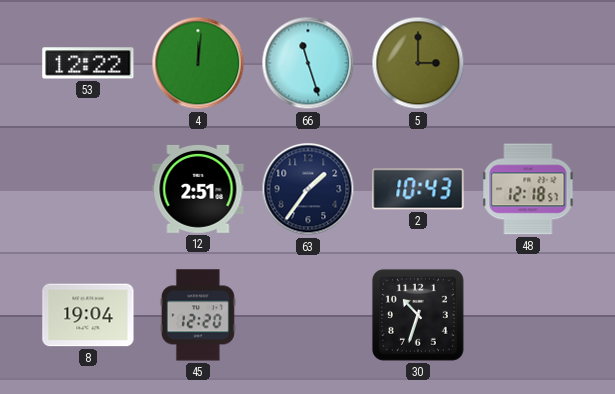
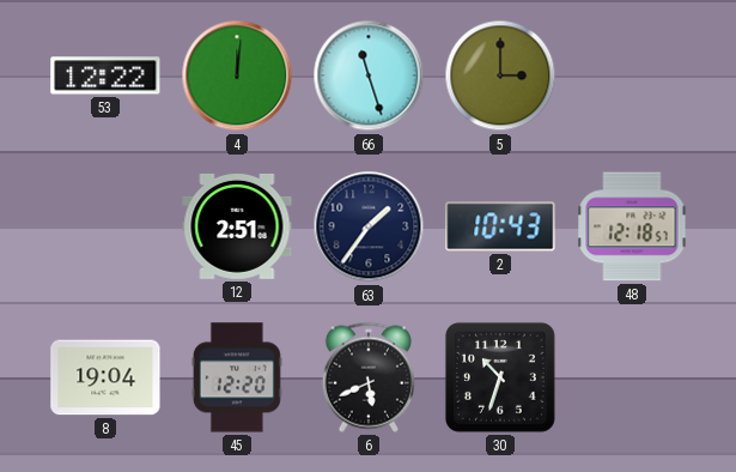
6: none -> 5:41 (369, 377)
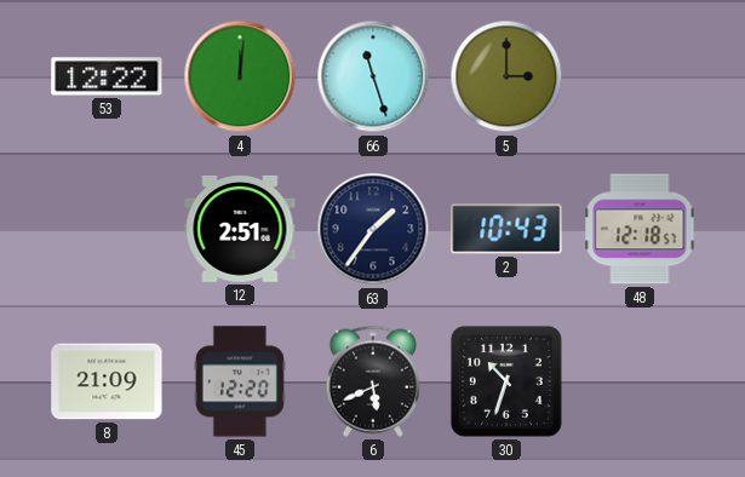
8: 19:04 -> 21:09 (107, 381)
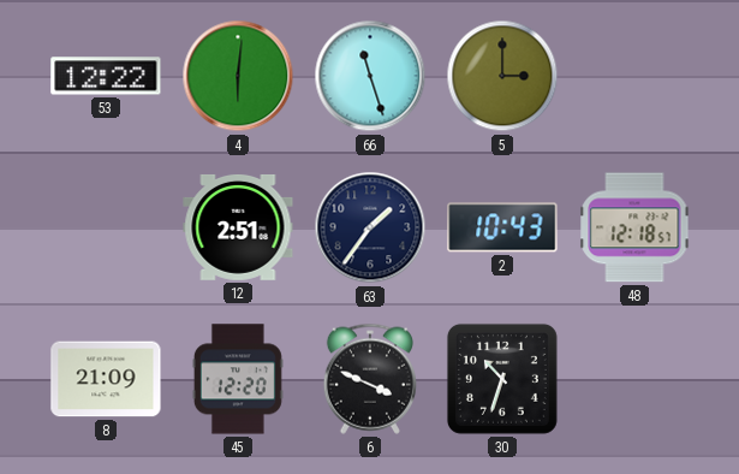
4: 12:01 -> 6:01 (238, 76)
6: 5:41 -> 3:49 (370, 379)
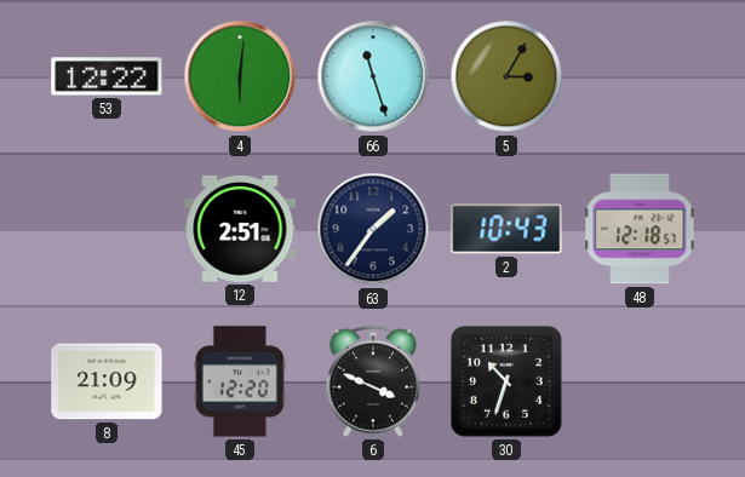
5: 3:00 -> 3:05 (506, 76)
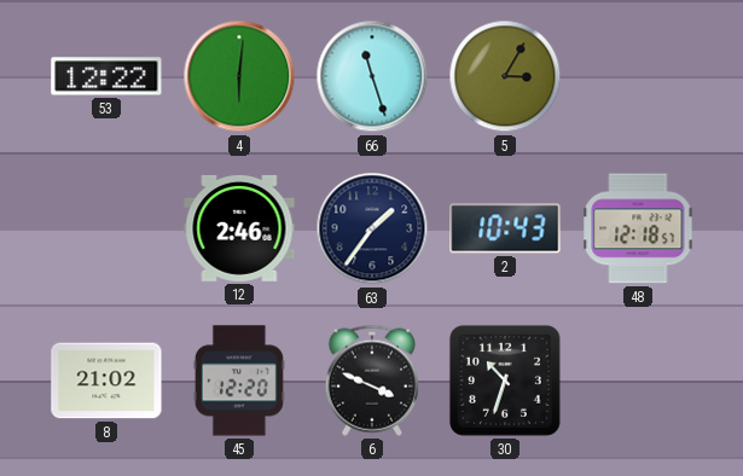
12: 2:51 -> 2:46 (239, 228)
8: 21:09 -> 21:02 (106, 381)
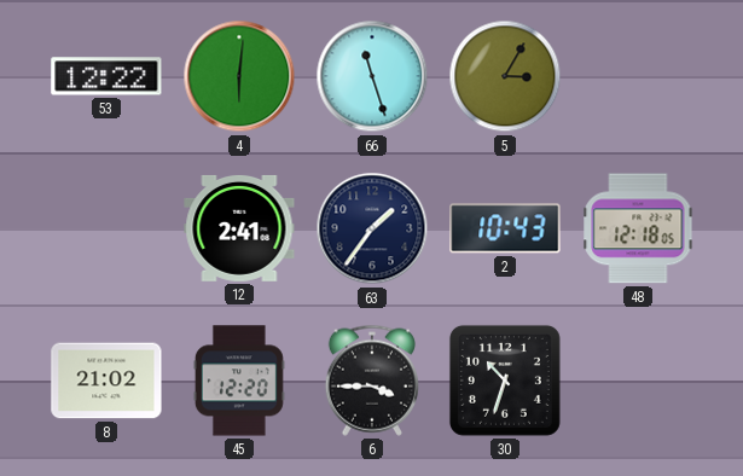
12: 2:46 -> 2:41 (239, 228)
48: 12:18:57 -> 12:18:05 (638, 228)
6: 3:49 -> 3:45 (372, 381)
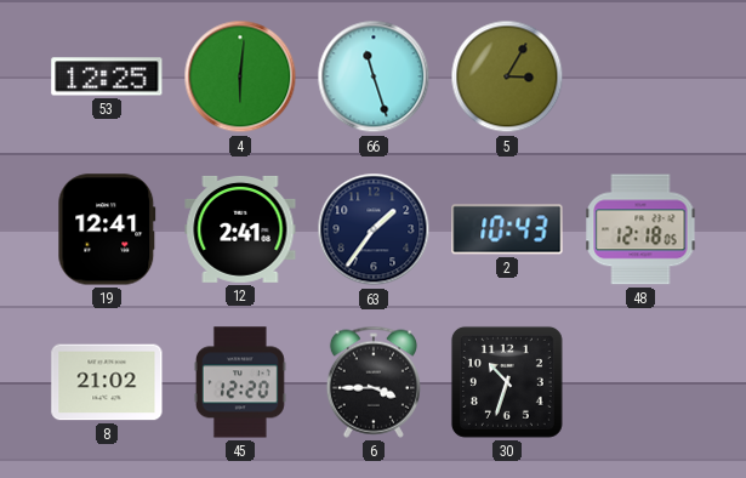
53: 12:22 -> 12:25 (107, 76)
19: none -> 12:41 (107, 229)
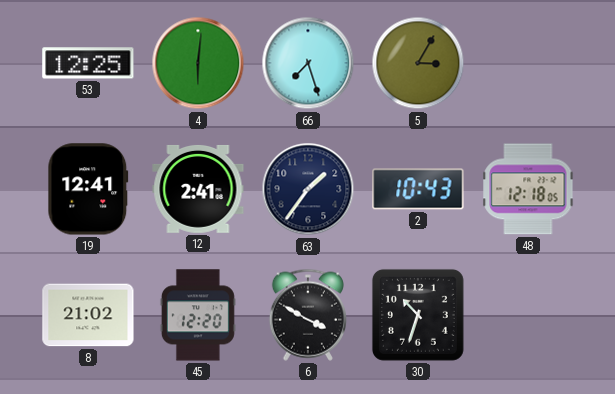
66: 11:27 -> 7:27 (308, 63)
6: 3:45 -> 3:50 (308, 315)
